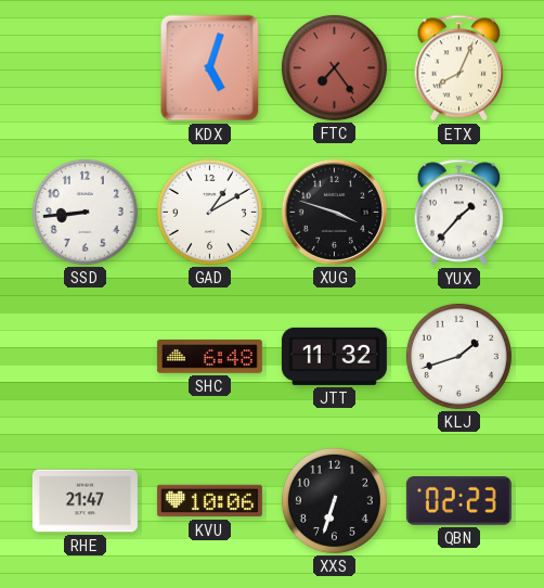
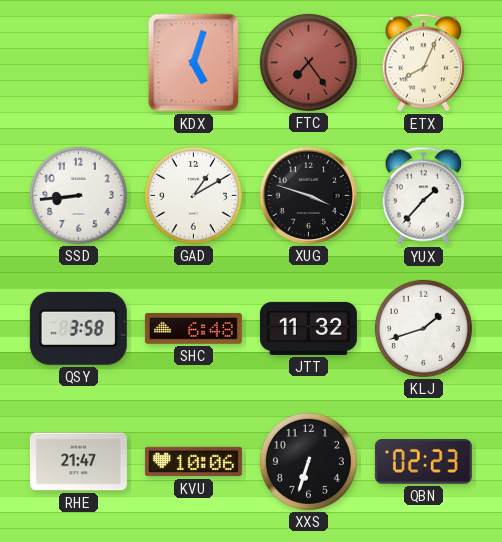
QSY: none -> 3:58 (78, 328)
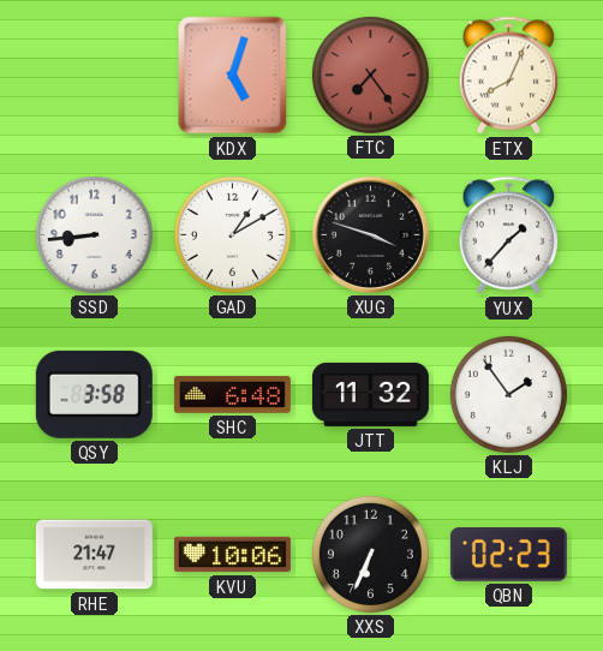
KLJ: 1:42 -> 1:54 (508, 394)
XXS: 6:33 -> 6:34 (370, 554)
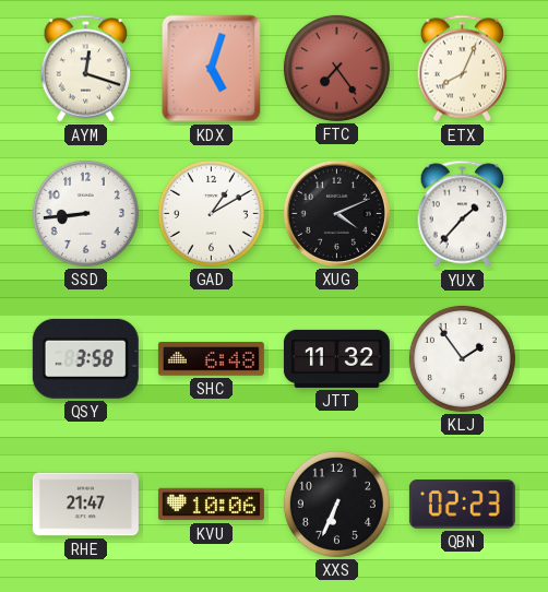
AYM: none -> 12:18 (86, 69)
XUG: 3:48 -> 4:11 (336, 213)
